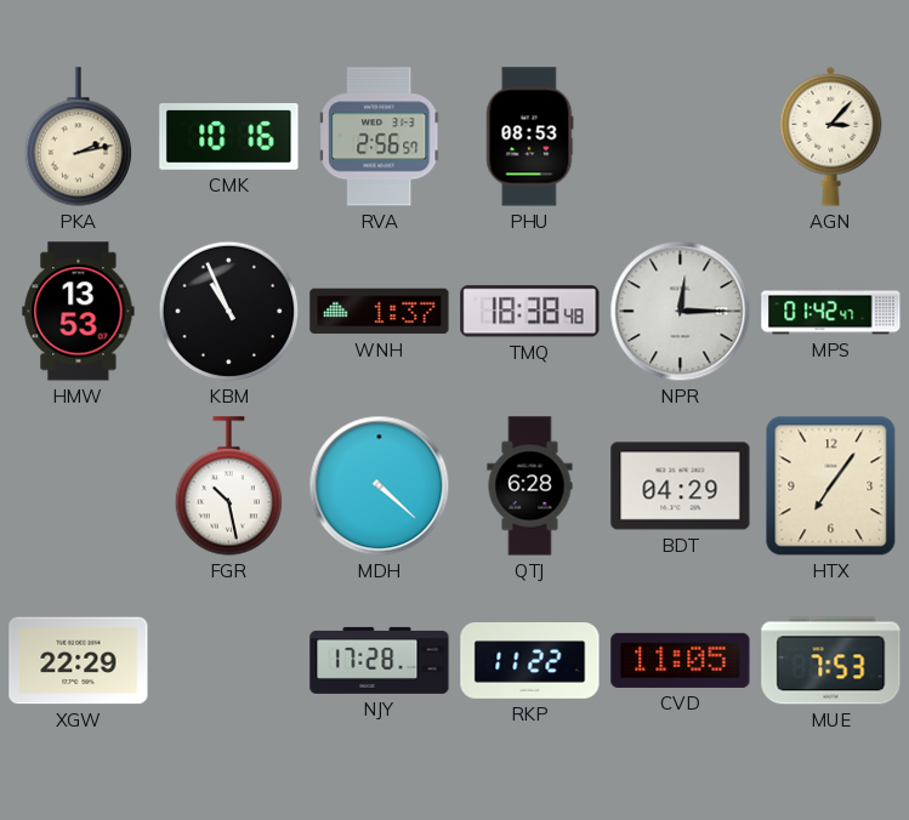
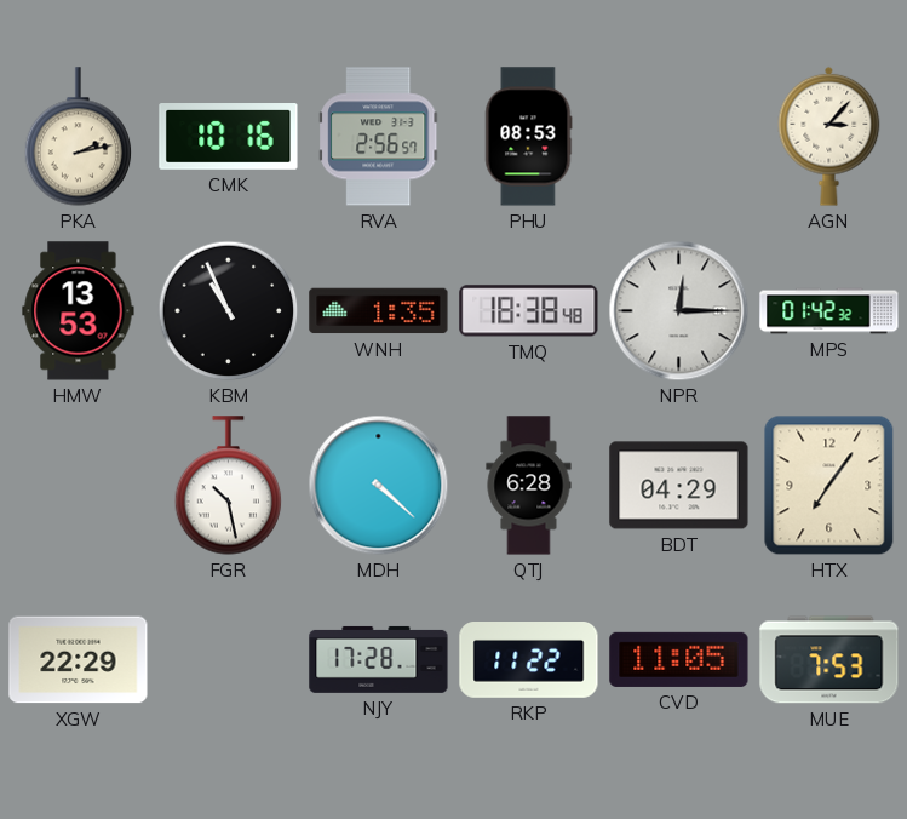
WNH: 1:37 -> 1:35 (379, 311)
MPS: 01:42:47 -> 01:42:32 (829, 311)
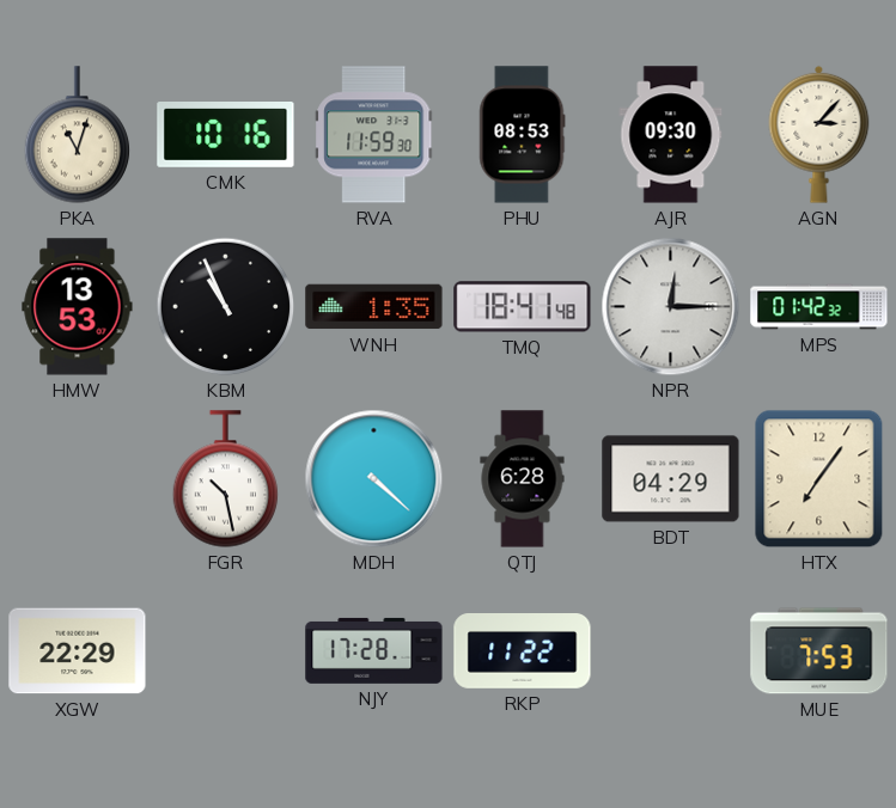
PKA: 2:13 -> 11:03 (78, 135)
RVA: 2:56 -> 11:59 (374, 135)
AJR: none -> 09:30 (671, 135)
TMQ: 18:38 -> 18:41 (523, 307)
CVD: 11:05 -> none (679, 659)
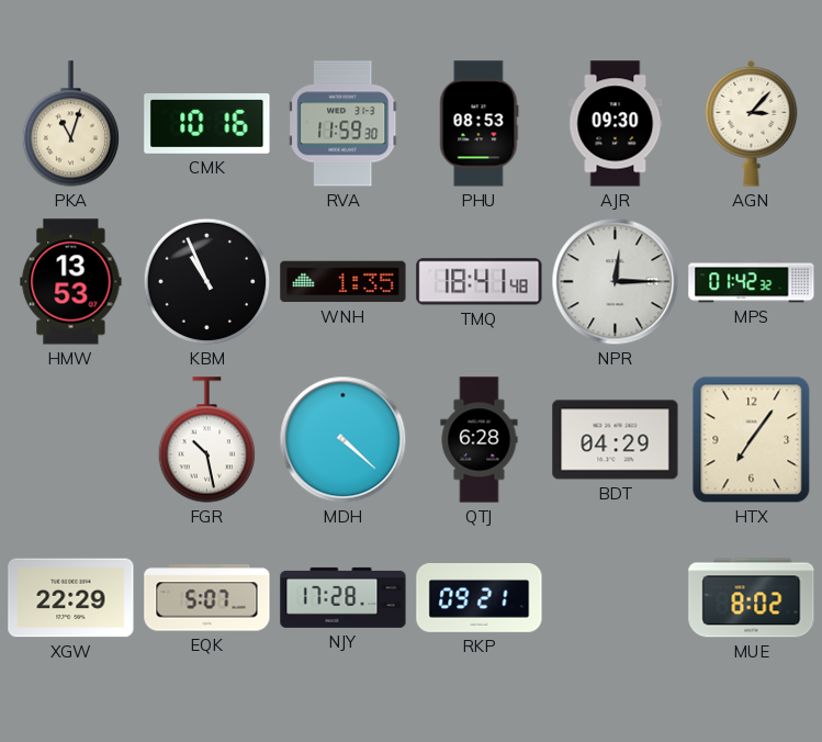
EQK: none -> 5:07 (207, 598)
RKP: 11:22 -> 09:21 (480, 598)
MUE: 7:53 -> 8:02 (752, 598)
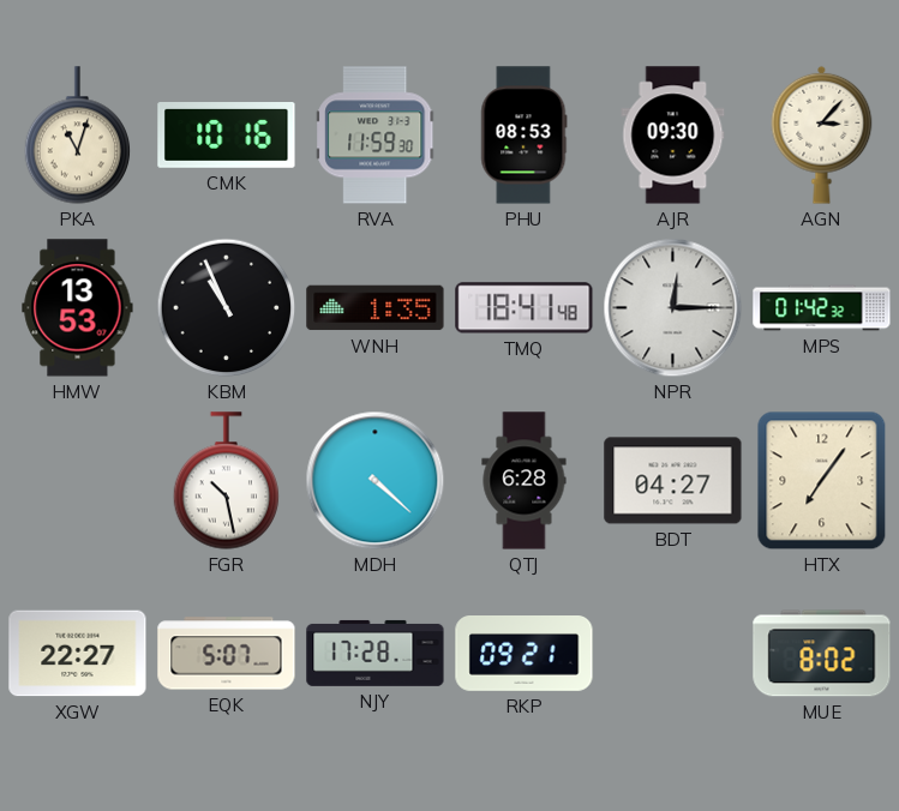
BDT: 04:29 -> 04:27 (673, 481)
XGW: 22:29 -> 22:27 (78, 654)
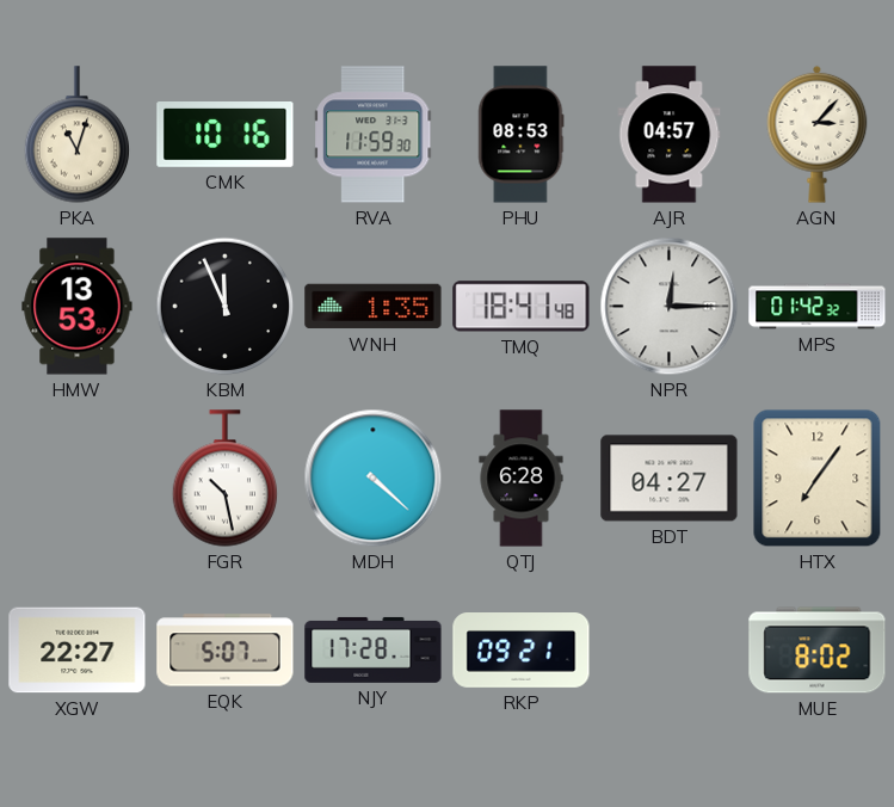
AJR: 09:30 -> 04:57 (670, 135)
KBM: 10:56 -> 11:56 (226, 307)
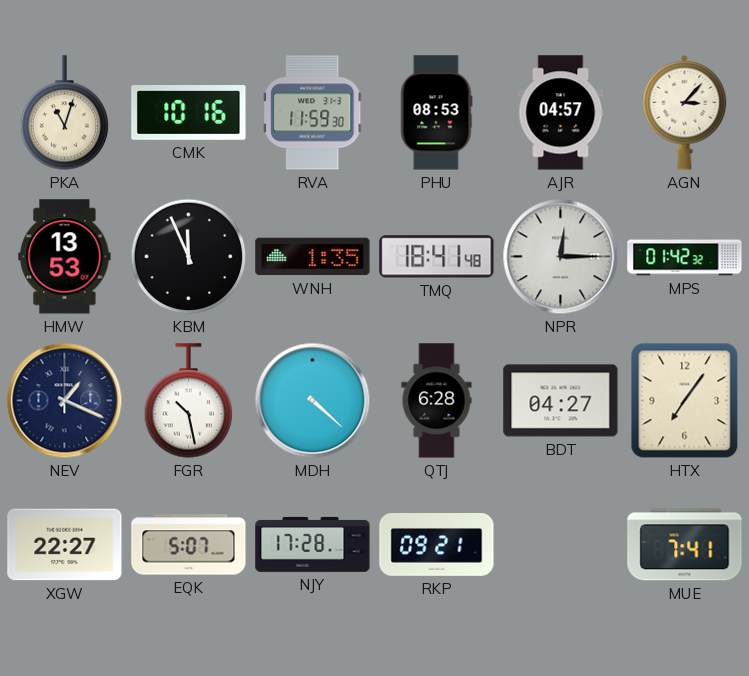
NEV: none -> 1:19 (65, 401)
MUE: 8:02 -> 7:41 (685, 545)
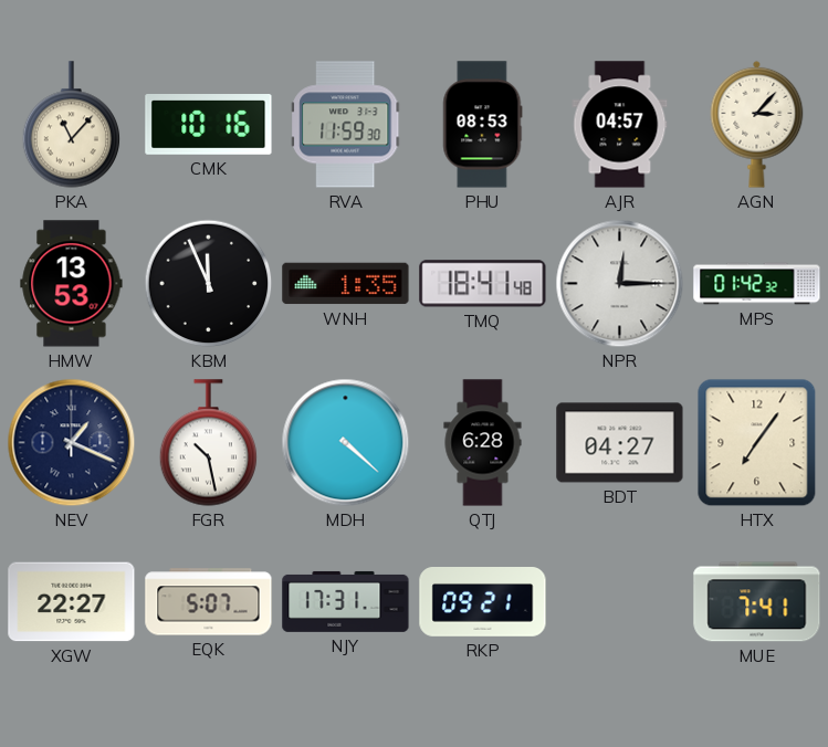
PKA: 11:03 -> 11:07 (72, 125)
NJY: 17:28 -> 17:31 (346, 601)
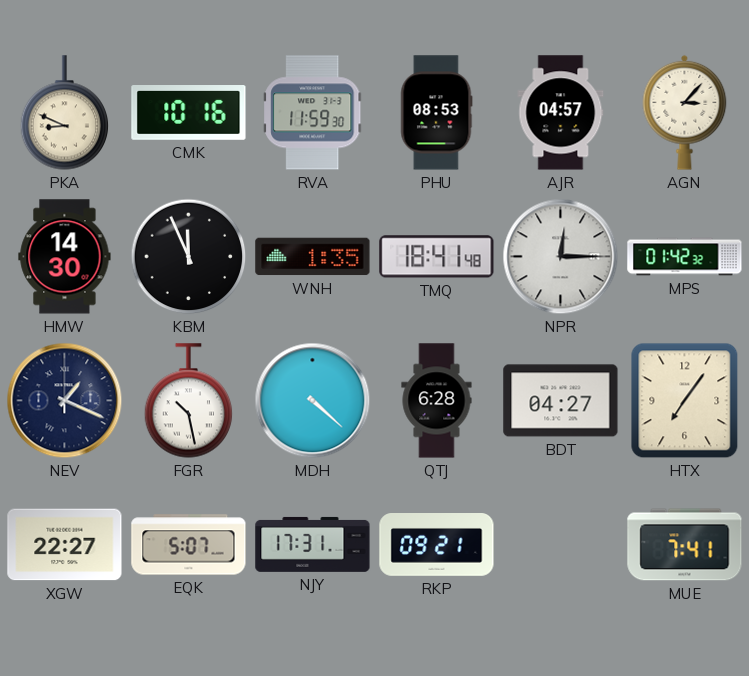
PKA: 11:07 -> 8:49 (65, 113)
HMW: 13:53 -> 14:30 (65, 257)
